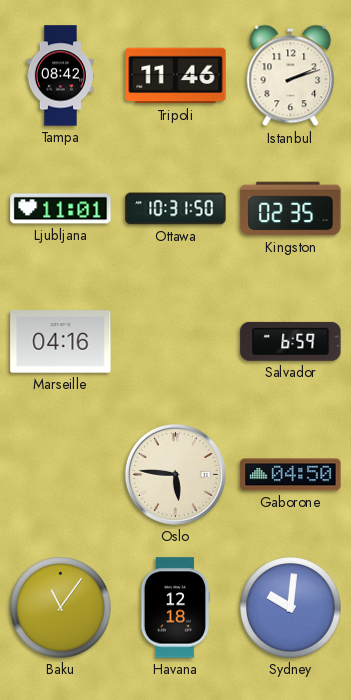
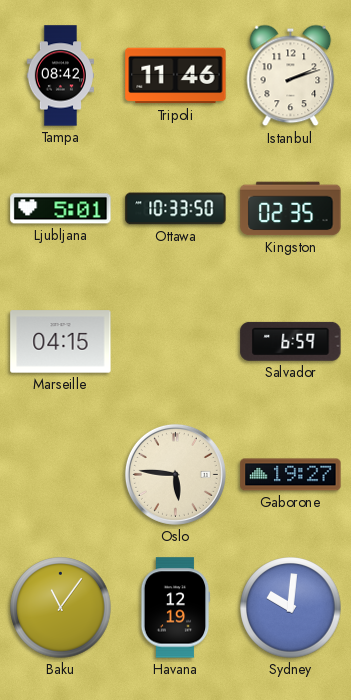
Ljubljana: 11:01 -> 5:01 (61, 209)
Ottawa: 10:31 -> 10:33 (176, 209)
Marseille: 04:16 -> 04:15 (61, 342)
Gaborone: 04:50 -> 19:27 (291, 475)
Havana: 12:18 -> 12:19 (175, 608)
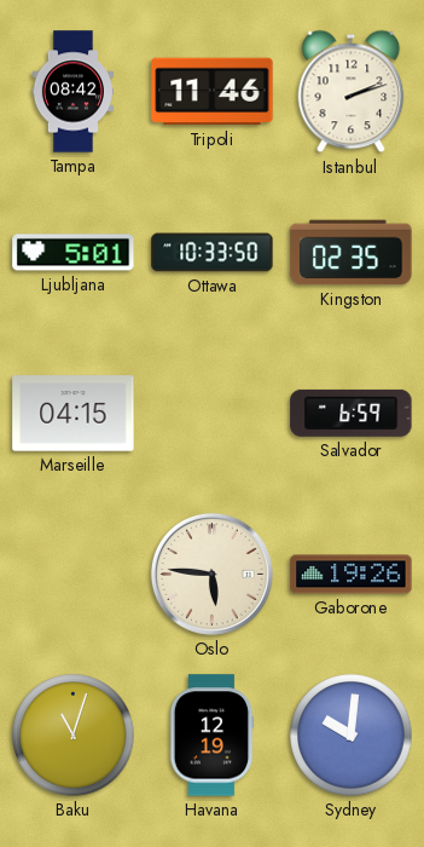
Gaborone: 19:27 -> 19:26 (352, 575)
Baku: 11:06 -> 11:03 (74, 736)
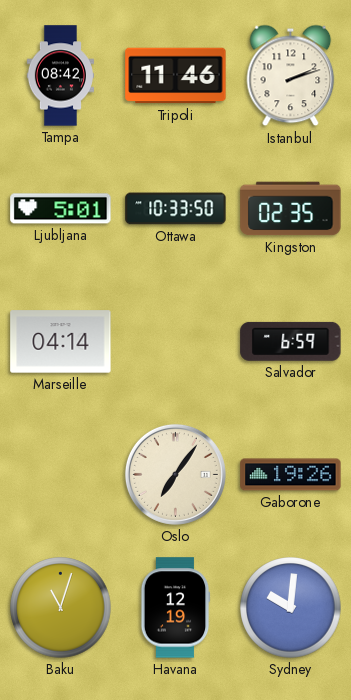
Marseille: 04:15 -> 04:14 (61, 342)
Oslo: 5:46 -> 7:06 (175, 474)
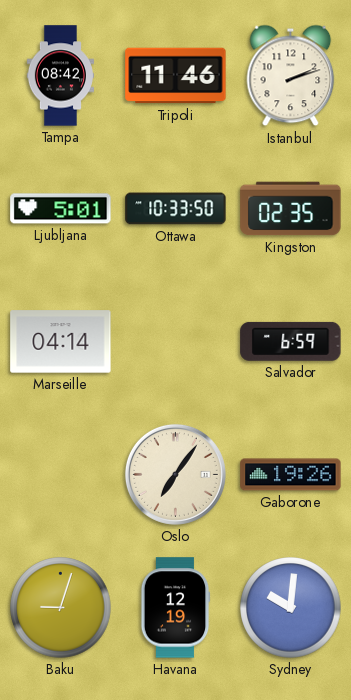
Baku: 11:03 -> 9:03 (61, 608)
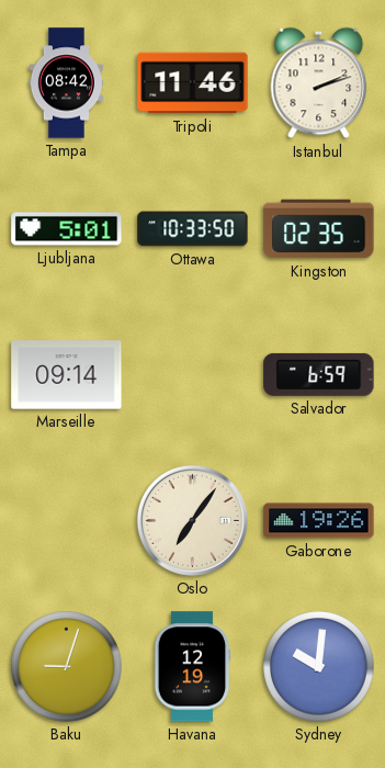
Marseille: 04:14 -> 09:14 (67, 375)
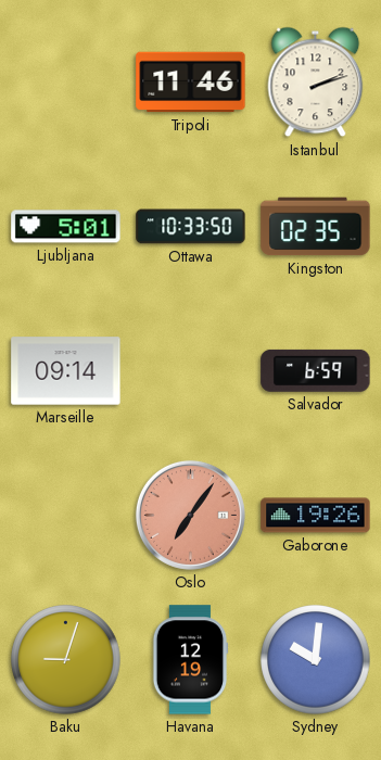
Tampa: 08:42 -> none (66, 83)
Oslo dial: cream -> salmon (190, 515)
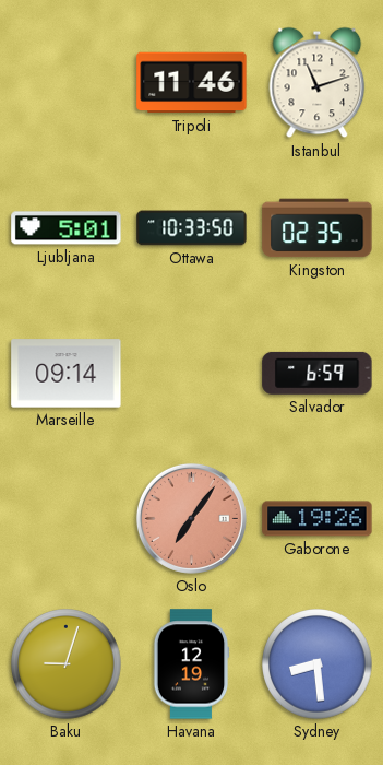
Istanbul: 2:12 -> 11:12 (318, 83)
Sydney: 10:01 -> 8:29 (318, 664)
